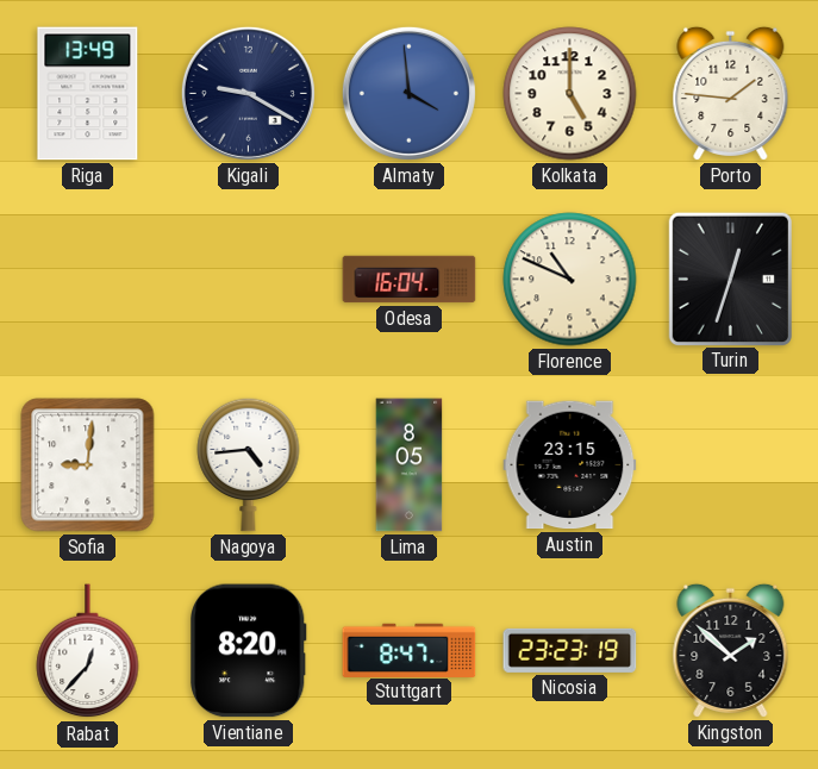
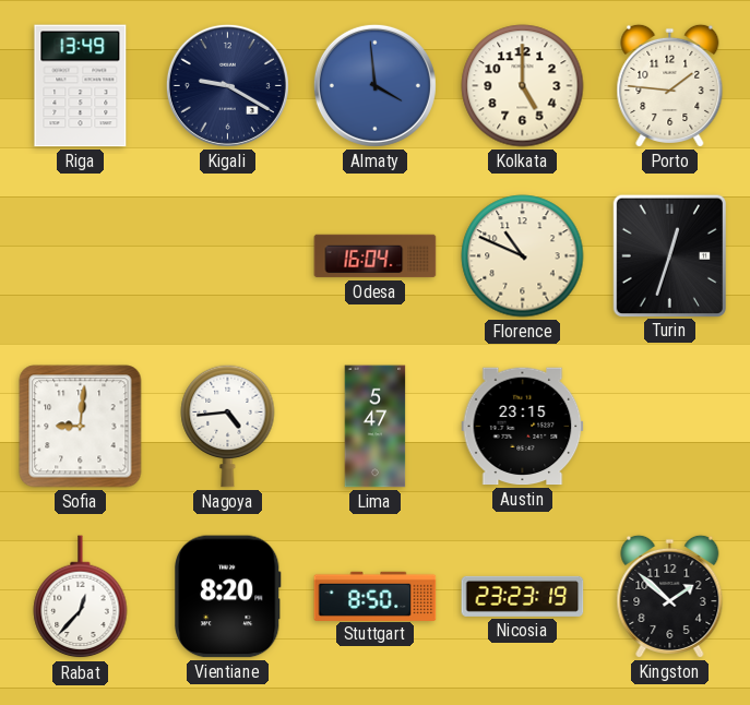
Lima: 8:05 -> 5:47 (376, 427)
Stuttgart: 8:47 -> 8:50 (376, 596)
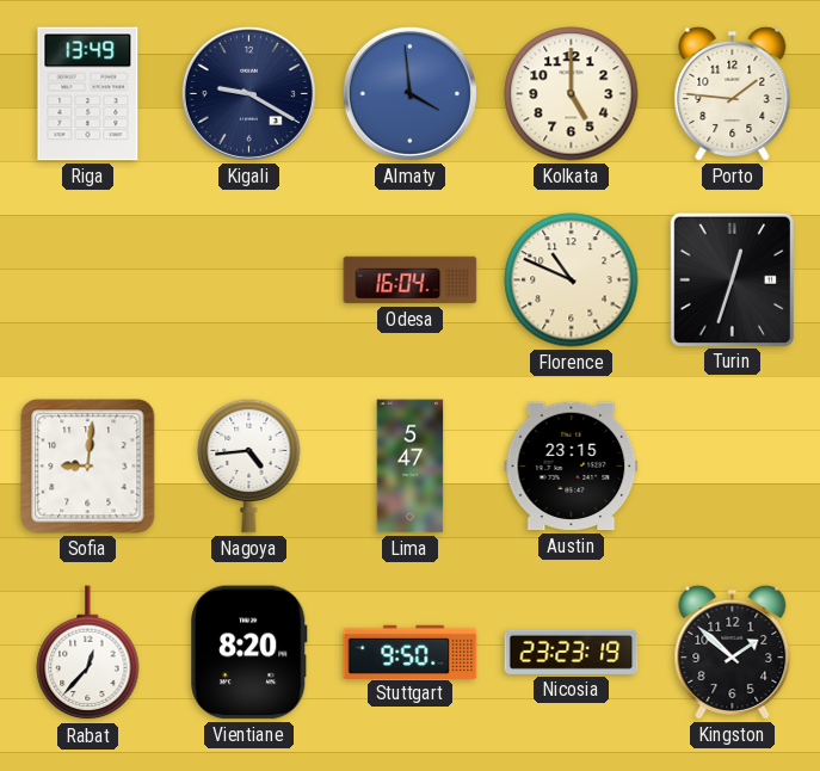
Stuttgart: 8:50 -> 9:50 (411, 652)
